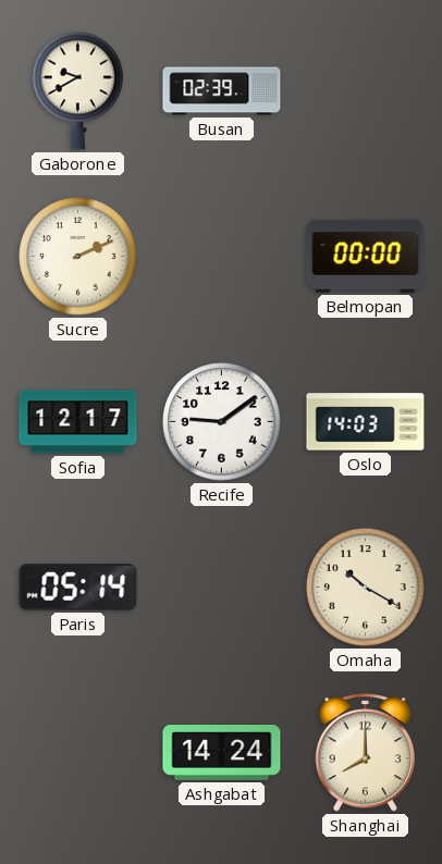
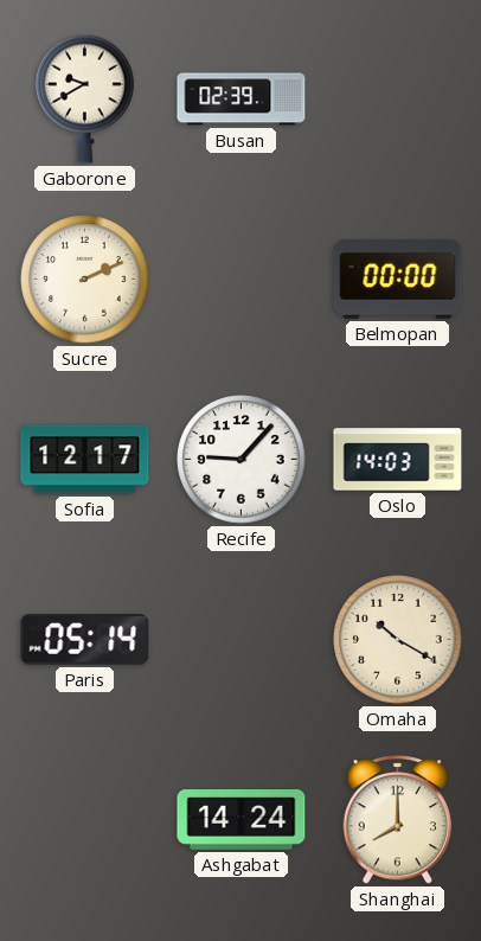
Recife: 9:09 -> 9:07 (242, 460)
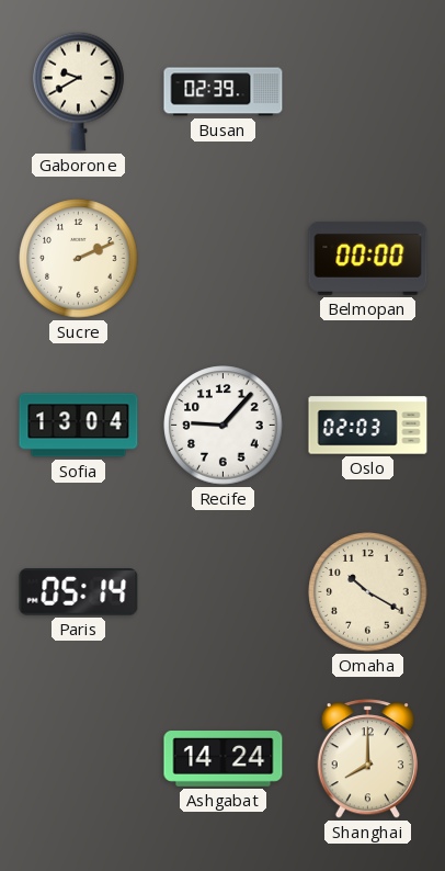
Sofia: 12:17 -> 13:04 (79, 426)
Oslo: 14:03 -> 02:03 (368, 426)
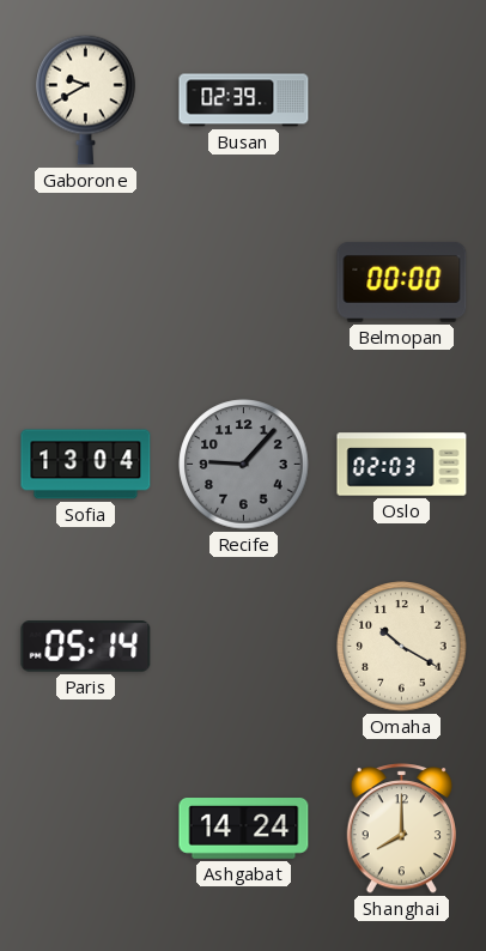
Sucre: 2:11 -> none (79, 259)
Recife dial: white -> grey (244, 465)
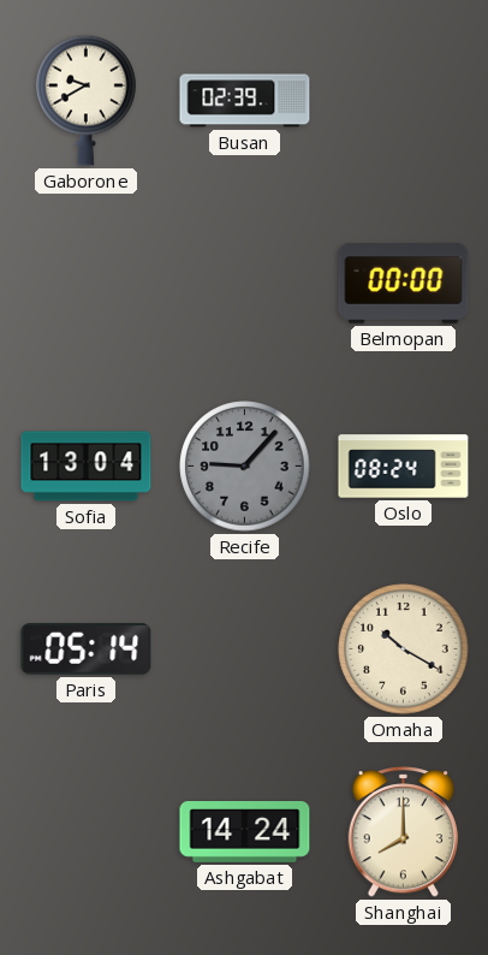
Oslo: 02:03 -> 08:24 (404, 467)
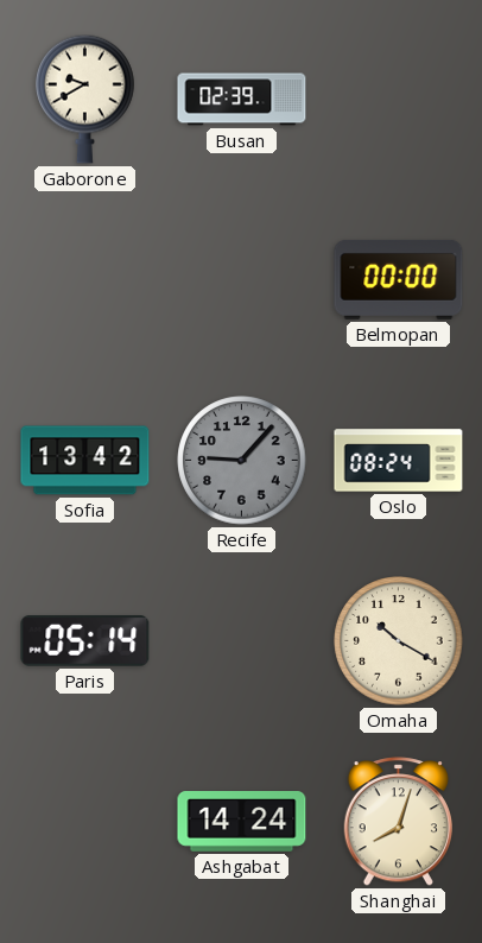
Sofia: 13:04 -> 13:42 (85, 461)
Shanghai: 8:00 -> 8:03 (398, 822)
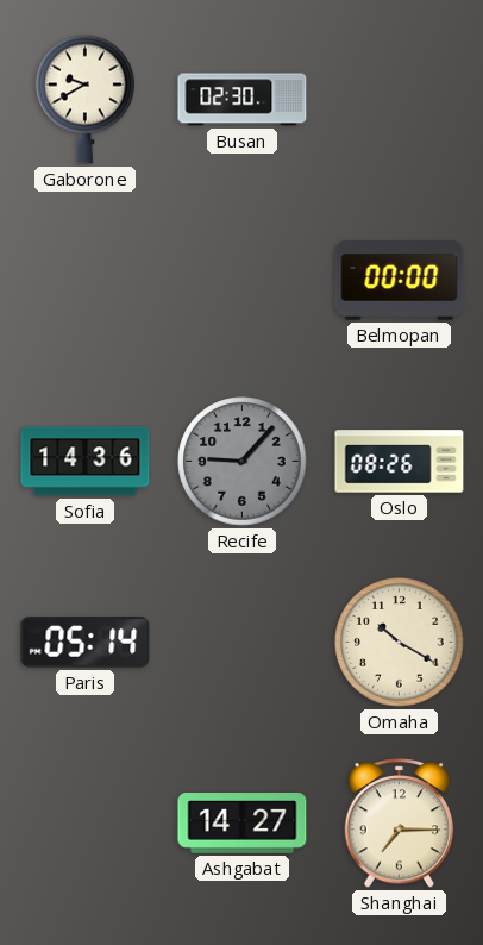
Busan: 02:39 -> 02:30 (243, 100)
Sofia: 13:42 -> 14:36 (86, 462)
Oslo: 08:24 -> 08:26 (400, 462)
Ashgabat: 14:24 -> 14:27 (243, 824)
Shanghai: 8:03 -> 7:15 (399, 824)
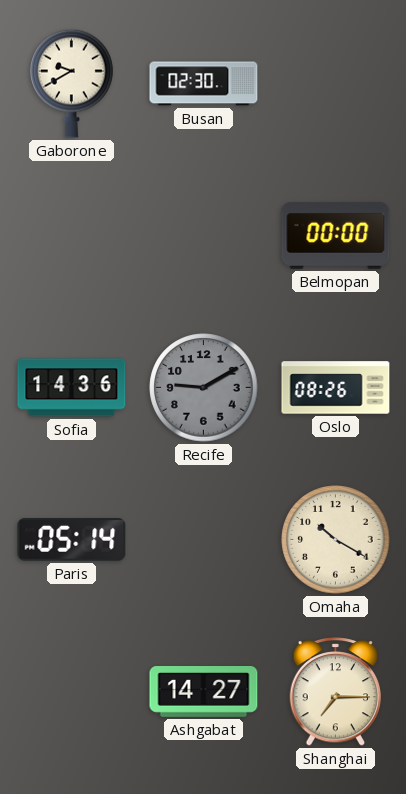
Recife: 9:07 -> 9:10 (204, 388)
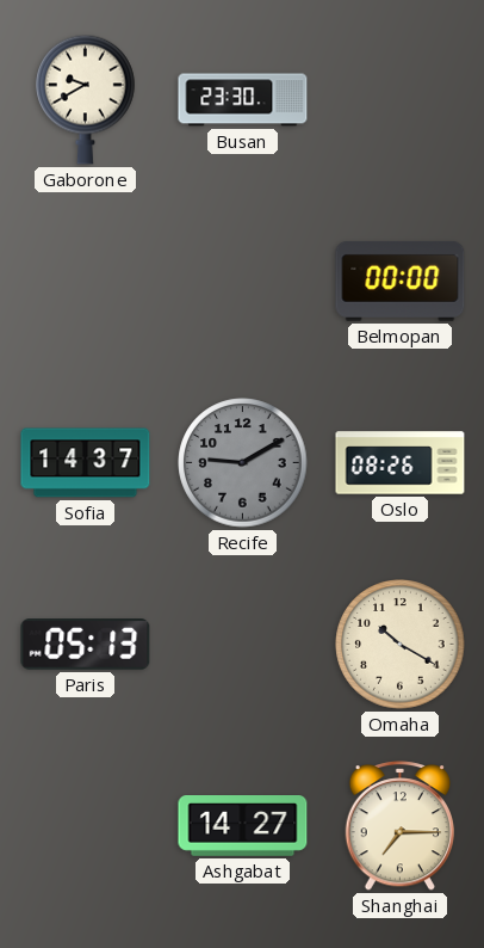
Busan: 02:30 -> 23:30 (243, 100)
Sofia: 14:36 -> 14:37 (86, 463)
Paris: 05:14 -> 05:13 (86, 645)
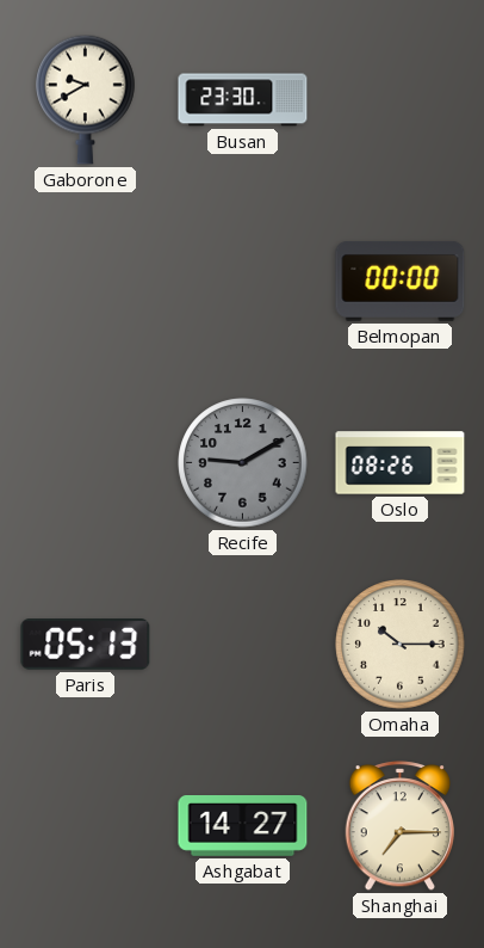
Sofia: 14:37 -> none (86, 463)
Omaha: 10:20 -> 10:15 (401, 645)
